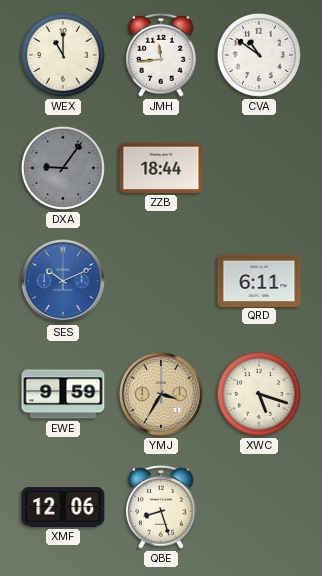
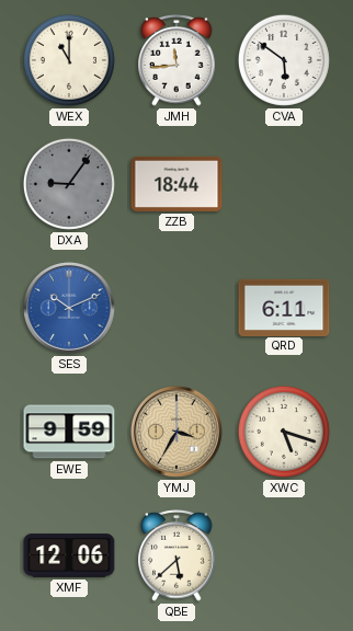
CVA: 10:51 -> 5:51 (284, 60)
QBE: 8:27 -> 5:38 (176, 555)
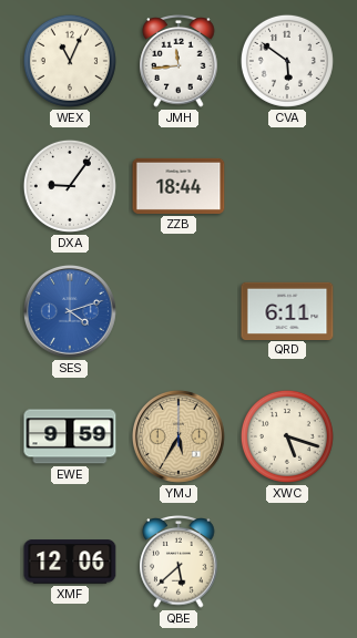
WEX: 11:00 -> 11:04 (70, 61)
DXA dial: grey -> white (70, 186)
SES: 10:11 -> 4:12 (70, 311)
YMJ: 3:35 -> 5:35 (178, 436)
